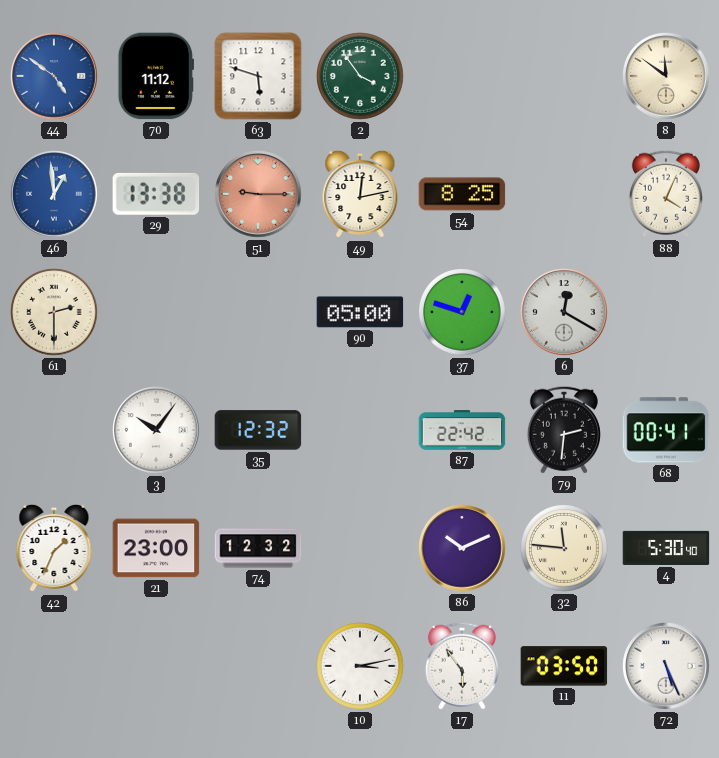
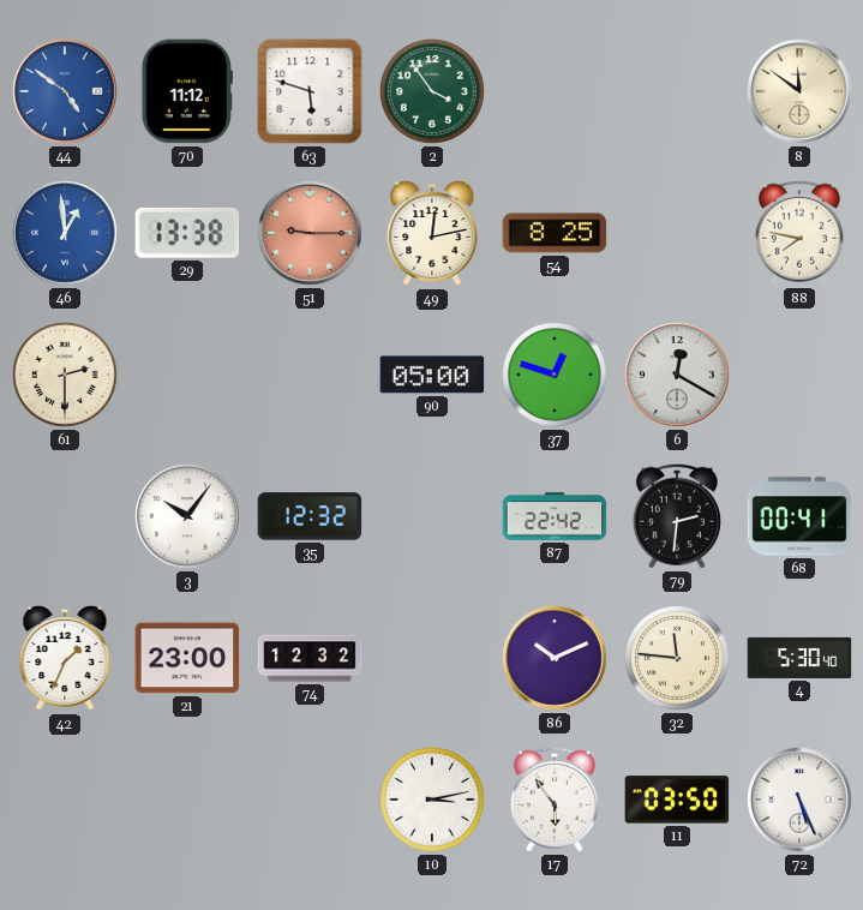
88: 4:04 -> 7:47 (799, 233)
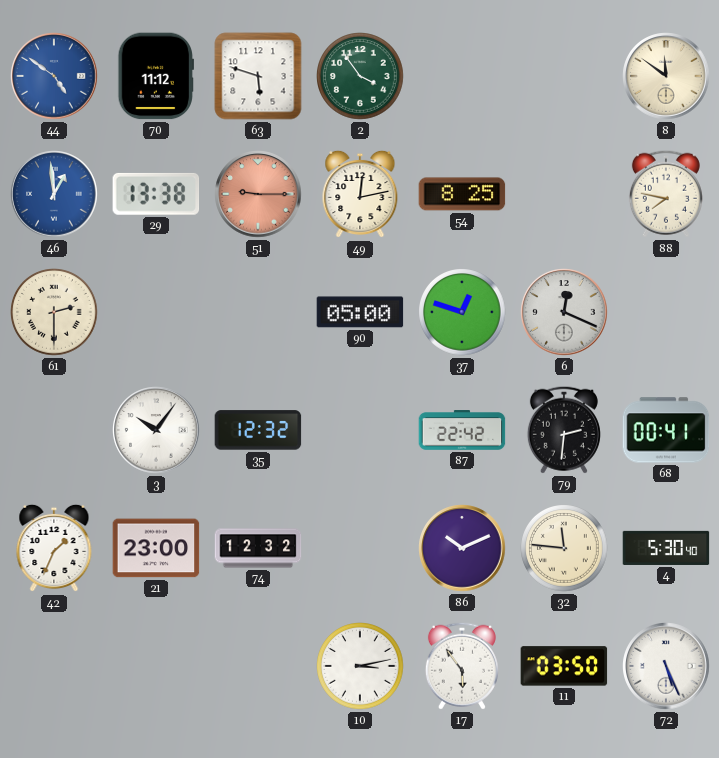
6: 12:20 -> 12:19 (564, 312)
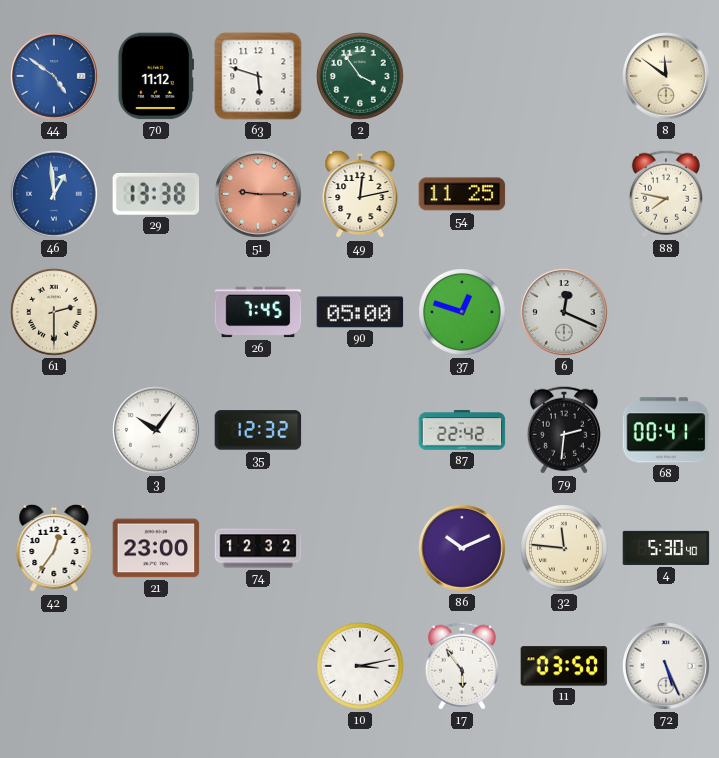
54: 8:25 -> 11:25 (462, 194)
26: none -> 7:45 (258, 312)
42: 1:34 -> 12:36 (54, 548)
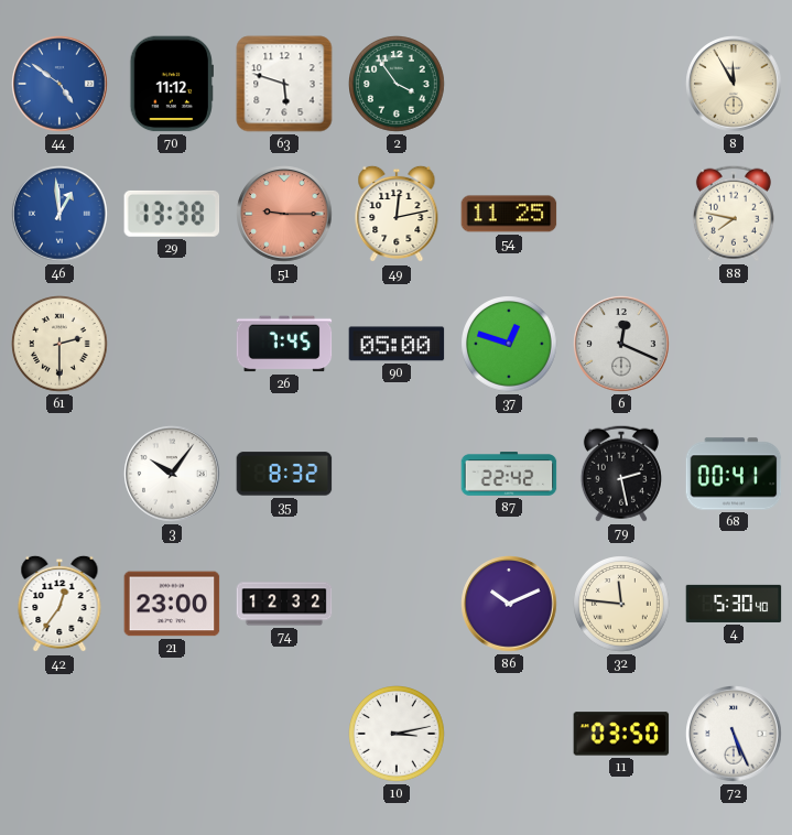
8: 11:51 -> 11:55 (734, 84)
35: 12:32 -> 8:32 (284, 474)
79: 2:31 -> 2:28 (621, 474)
17: 5:54 -> none (462, 666)
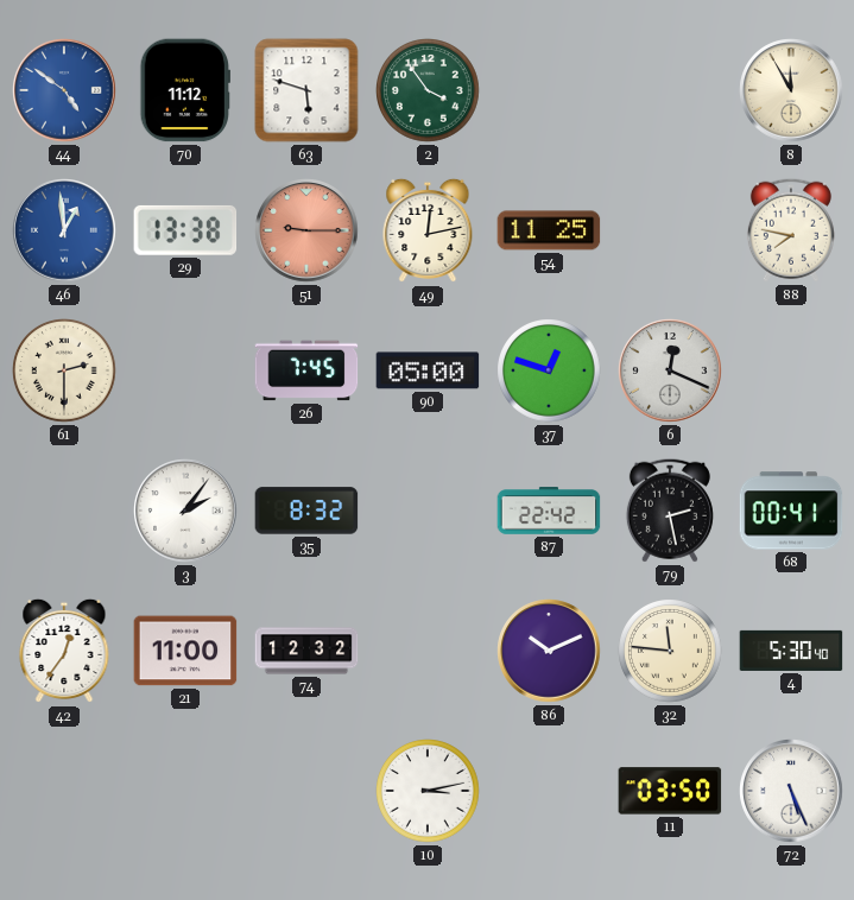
3: 10:06 -> 2:06 (185, 511)
21: 23:00 -> 11:00 (185, 651)
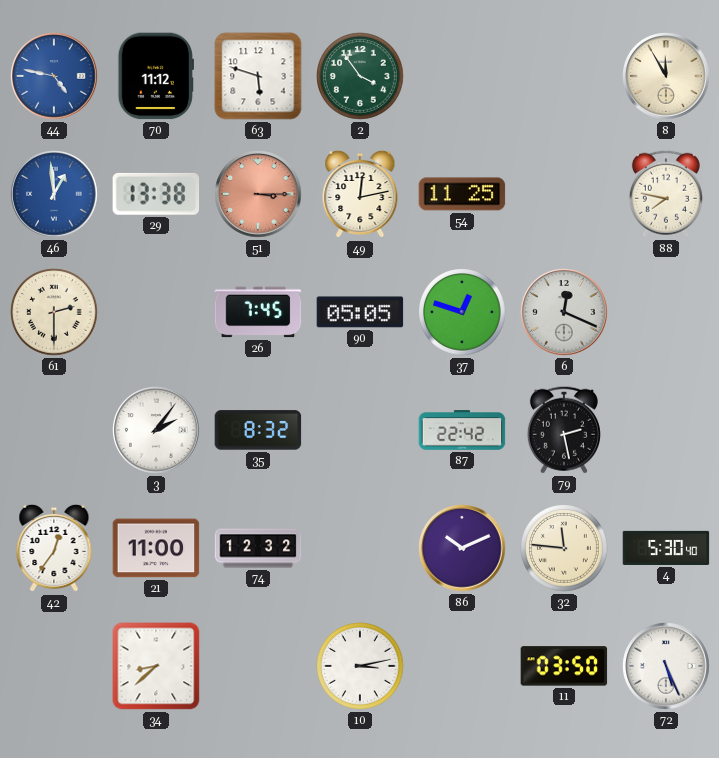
44: 4:51 -> 4:47 (54, 76)
51: 9:15 -> 3:15 (258, 194)
90: 05:00 -> 05:05 (360, 312)
68: 00:41 -> none (791, 511)
34: none -> 8:38 (156, 666)
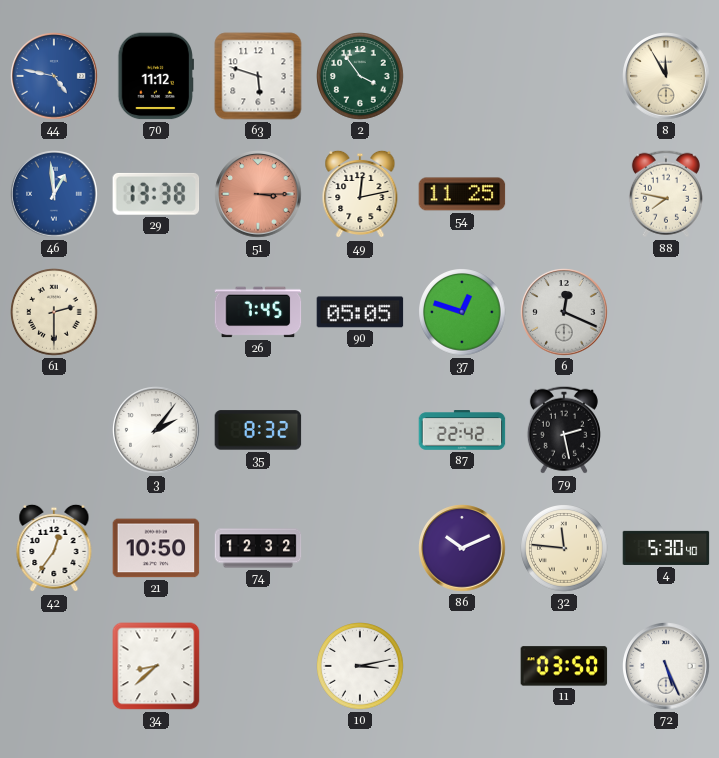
21: 11:00 -> 10:50 (156, 548)
